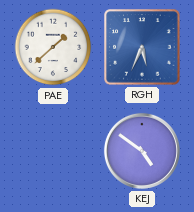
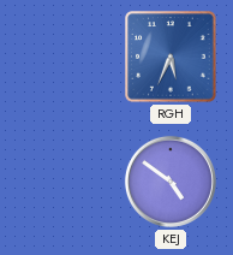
PAE: 1:38 -> none (53, 47)
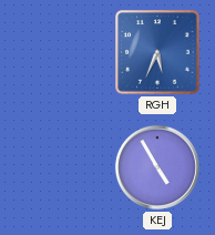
KEJ: 4:51 -> 4:55 (157, 167)
